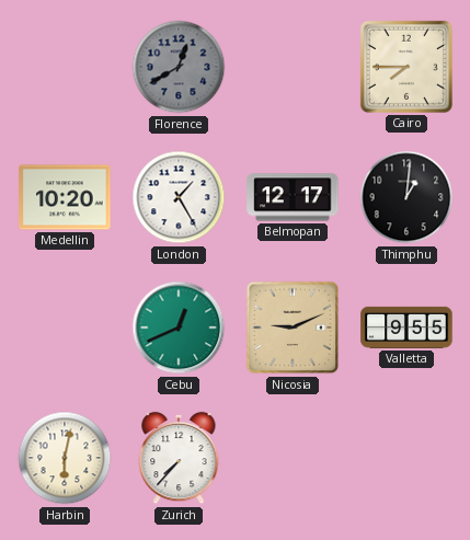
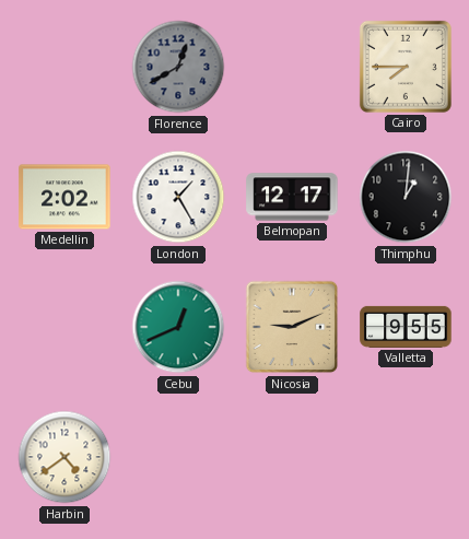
Medellin: 10:20 -> 2:02 (65, 197)
Harbin: 6:02 -> 4:39 (65, 457)
Zurich: 7:37 -> none (179, 458)
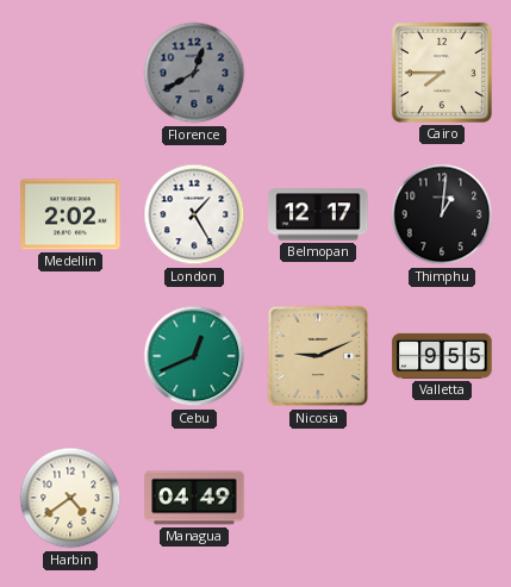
Managua: none -> 04:49 (194, 498)
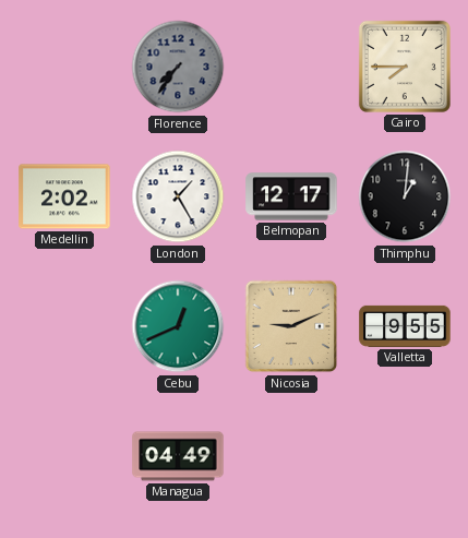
Florence: 12:40 -> 7:36 (178, 67)
Harbin: 4:39 -> none (70, 498)
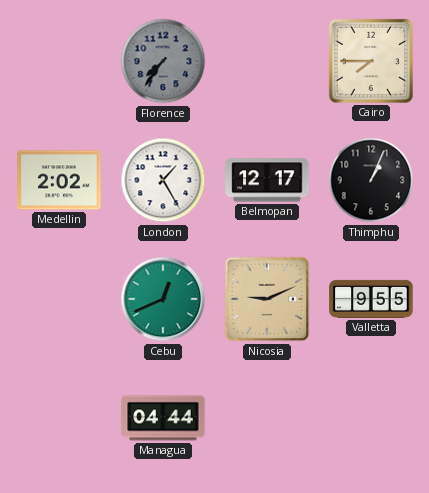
Thimphu: 1:01 -> 1:04 (371, 180)
Managua: 04:49 -> 04:44 (163, 418)
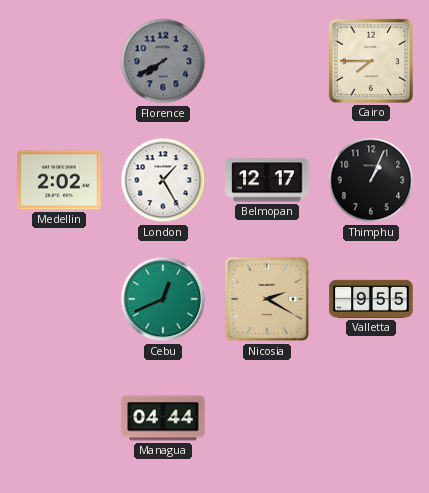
Florence: 7:36 -> 7:40 (163, 61)
Nicosia: 9:11 -> 2:20 (267, 299)
